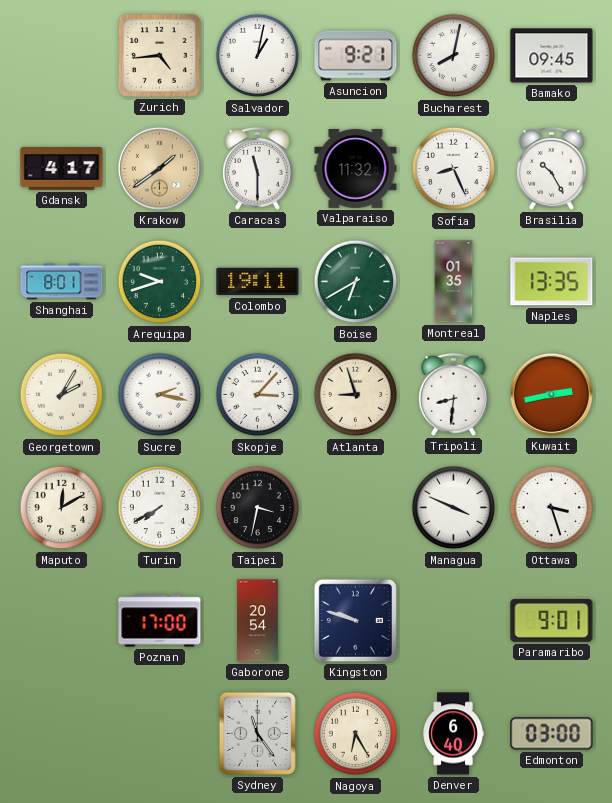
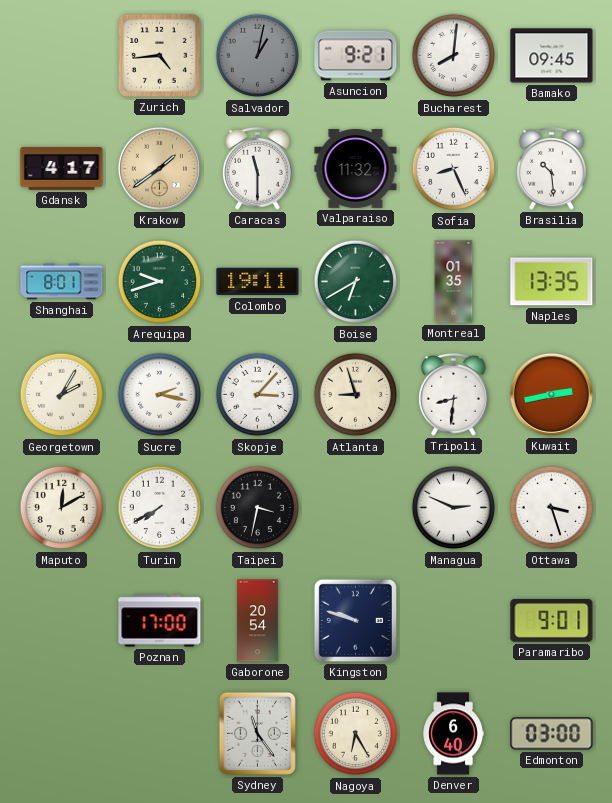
Salvador dial: white -> grey (258, 56)
Bucharest: 8:02 -> 8:01 (454, 56)
Brasilia: 10:25 -> 10:29 (552, 169)
Managua: 3:49 -> 2:49 (454, 508)
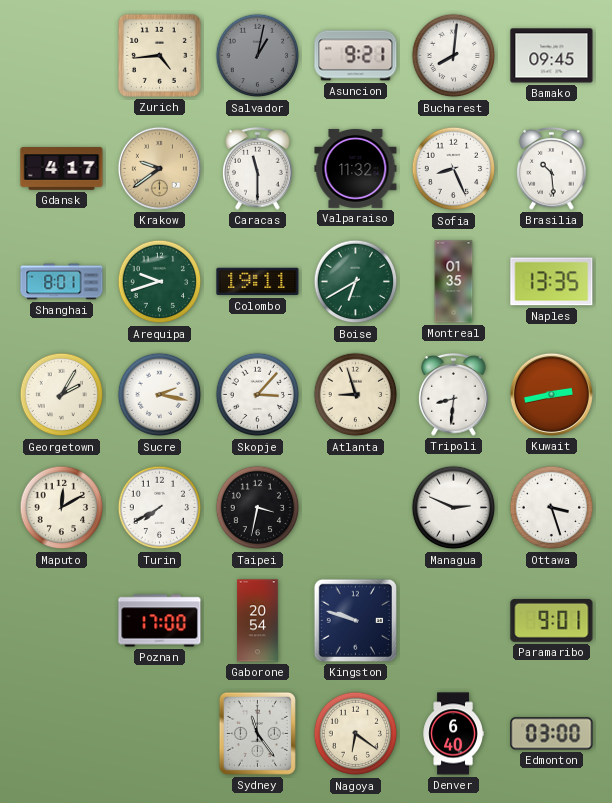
Krakow: 1:39 -> 9:39 (159, 168)
Nagoya: 6:25 -> 6:21 (356, 734)
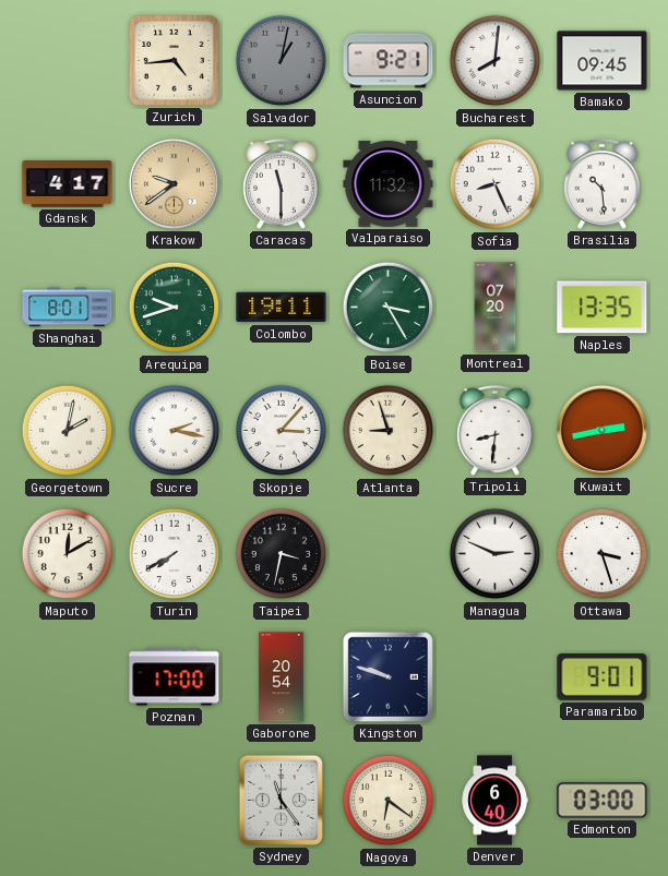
Boise: 6:40 -> 3:25 (389, 308)
Montreal: 01:35 -> 07:20 (496, 308)
Georgetown: 2:05 -> 2:02 (68, 431)
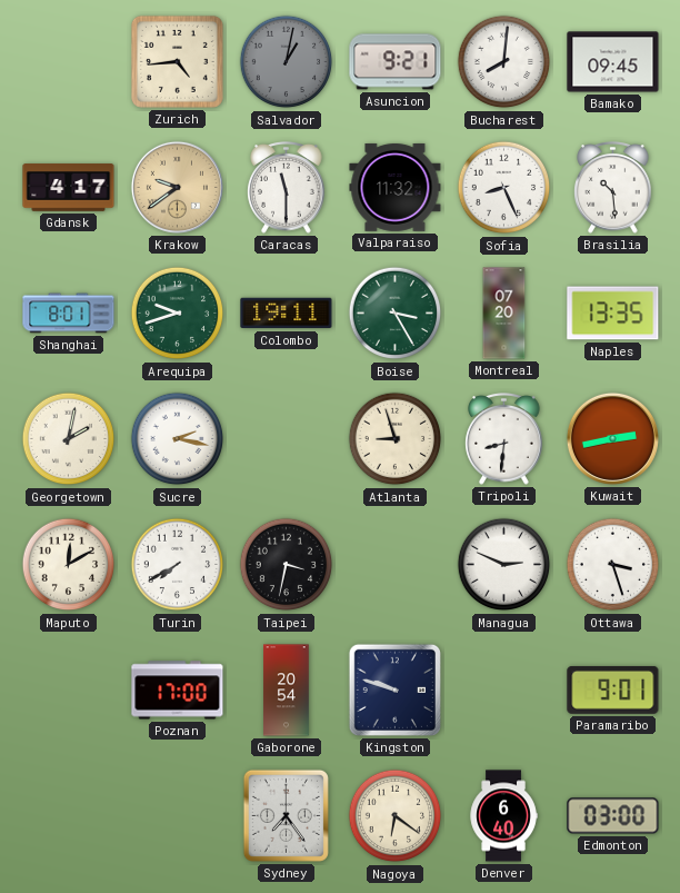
Skopje: 3:07 -> none (282, 431)
Sydney: 11:24 -> 7:24 (286, 815)
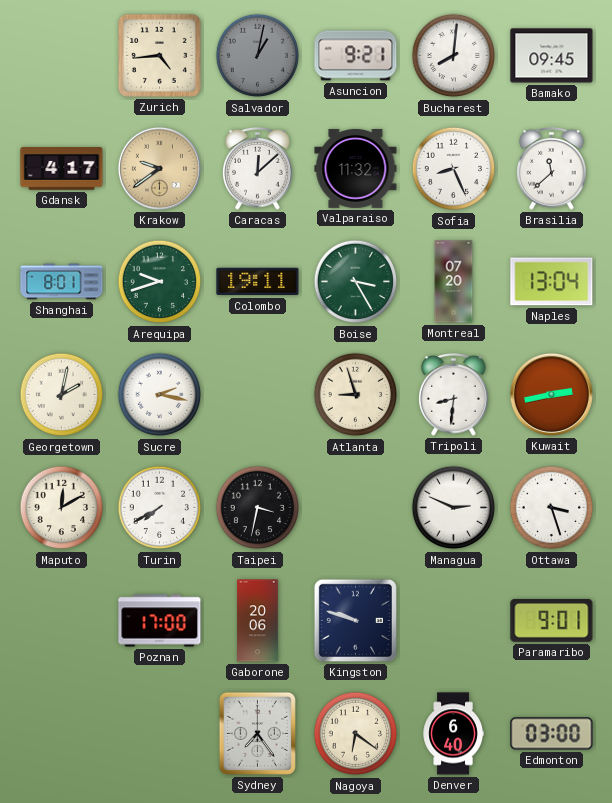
Caracas: 11:30 -> 12:08 (258, 169)
Brasilia: 10:29 -> 11:38 (552, 169)
Naples: 13:35 -> 13:04 (552, 282)
Gaborone: 20:54 -> 20:06 (258, 621)
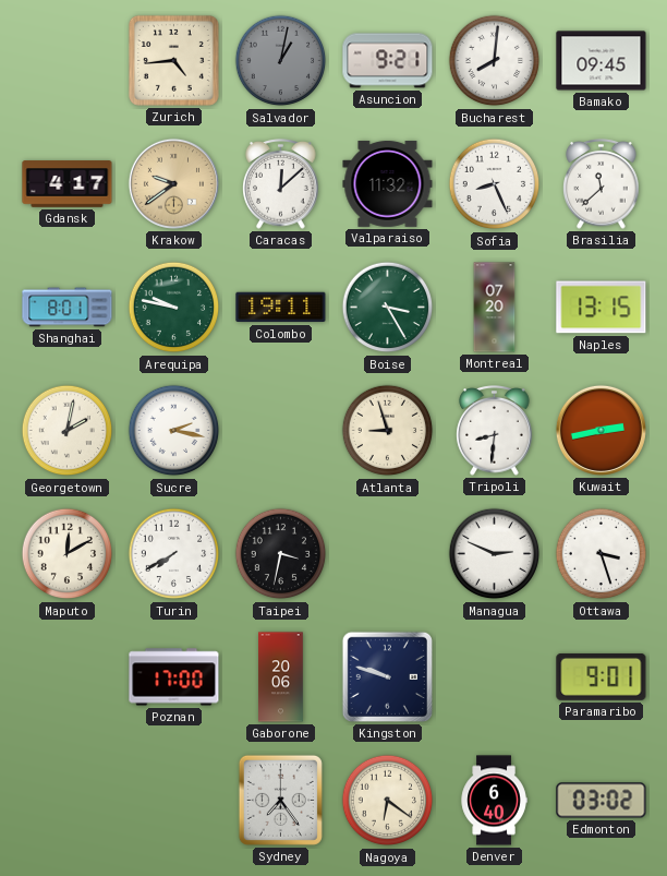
Arequipa: 9:42 -> 9:47 (174, 308)
Naples: 13:04 -> 13:15 (602, 308)
Edmonton: 03:00 -> 03:02 (602, 801)
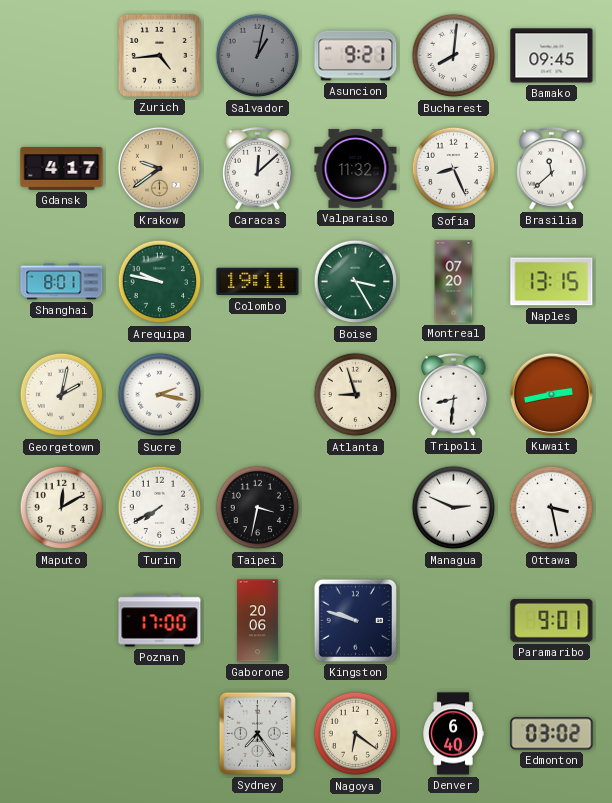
Ottawa: 3:27 -> 3:28 (552, 508)
